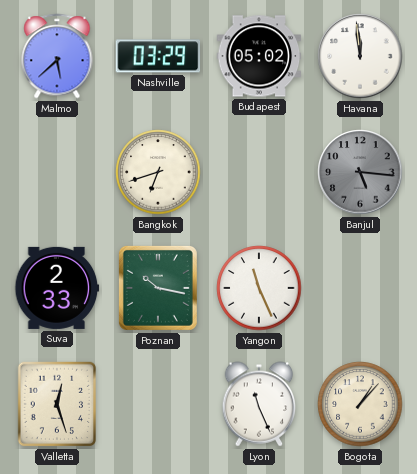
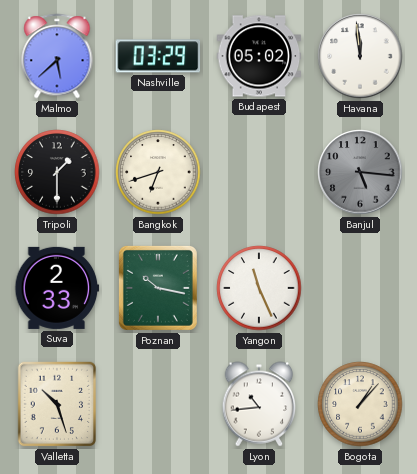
Tripoli: none -> 1:30 (57, 172)
Valletta: 12:27 -> 10:27 (57, 404)
Lyon: 11:26 -> 10:44 (259, 404)
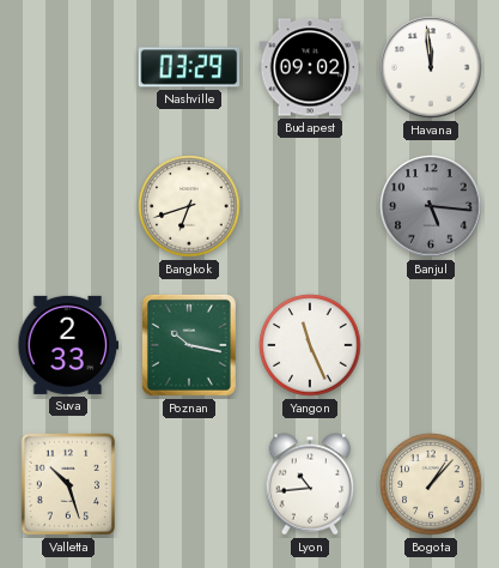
Malmo: 5:38 -> none (57, 56)
Budapest: 05:02 -> 09:02 (310, 67)
Tripoli: 1:30 -> none (57, 172)
